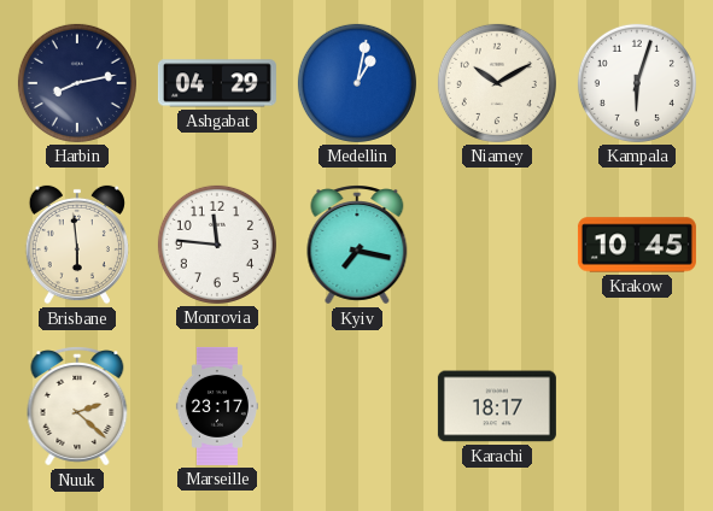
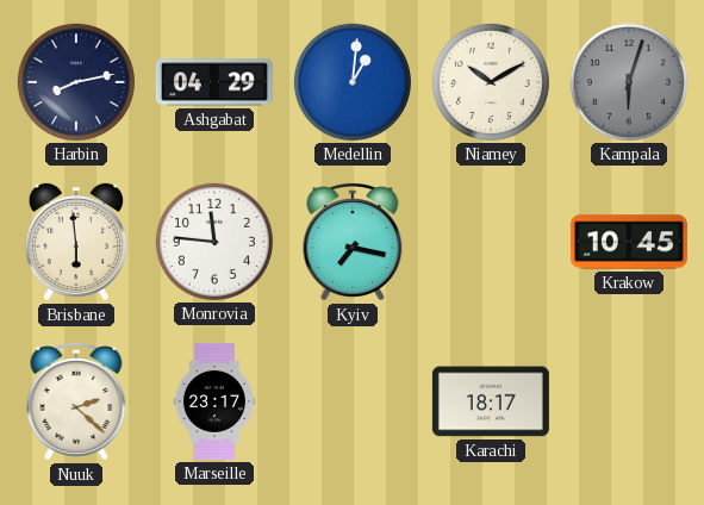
Medellin: 1:02 -> 1:01 (353, 82)
Kampala dial: white -> grey (629, 82)
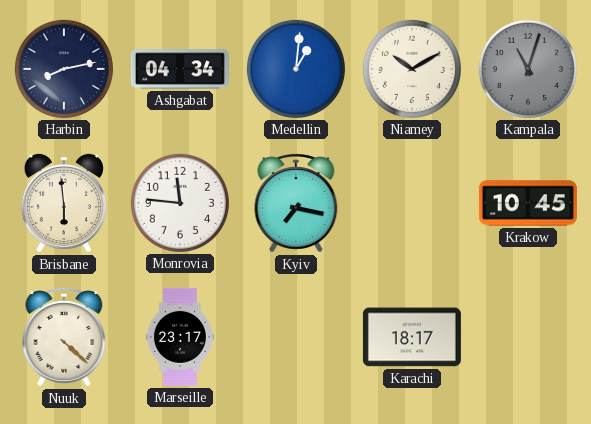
Ashgabat: 04:29 -> 04:34 (180, 69)
Kampala: 6:03 -> 11:03 (528, 69)
Nuuk: 2:22 -> 4:22 (64, 337)
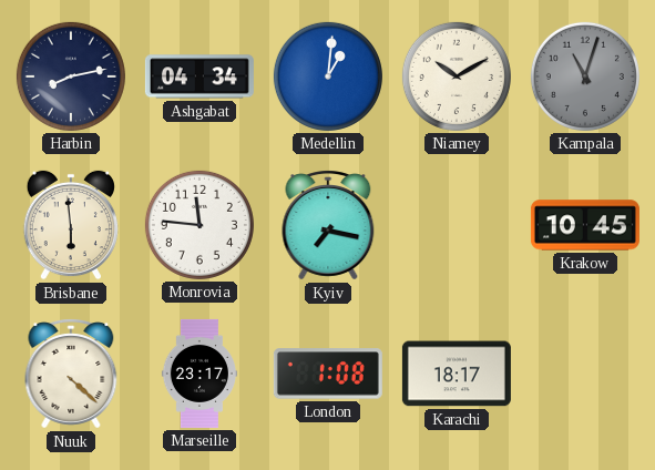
London: none -> 1:08 (328, 374)
